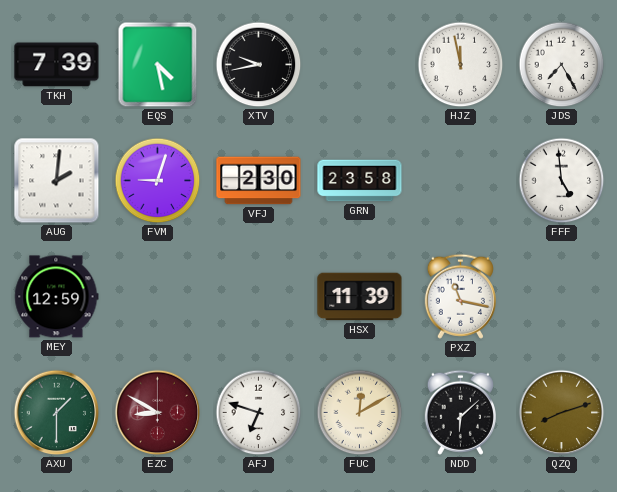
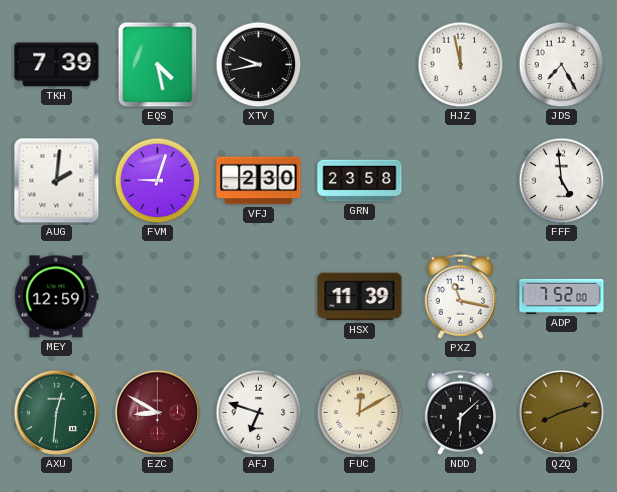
ADP: none -> 7:52 (562, 296)
AXU: 1:30 -> 12:31 (57, 413)
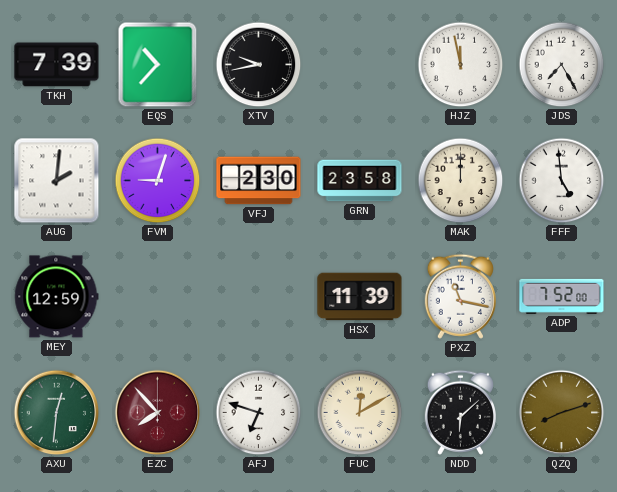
EQS: 4:28 -> 10:37 (158, 65)
MAK: none -> 12:00 (461, 181)
EZC: 8:50 -> 7:53 (158, 413)
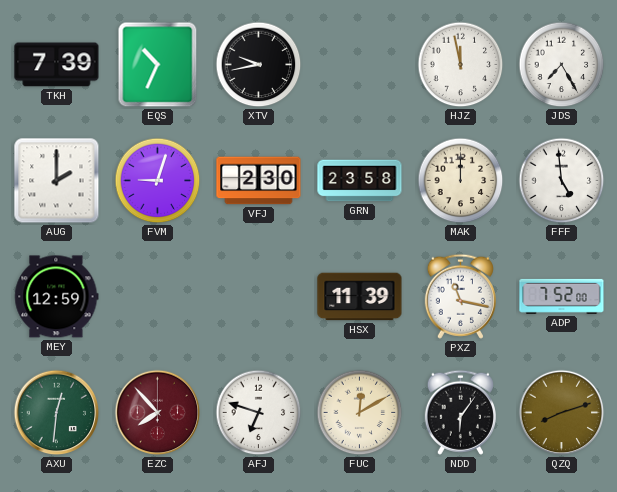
EQS: 10:37 -> 10:34 (158, 65)
AUG: 2:01 -> 2:00 (57, 181)
NDD: 6:08 -> 6:06 (460, 412)
